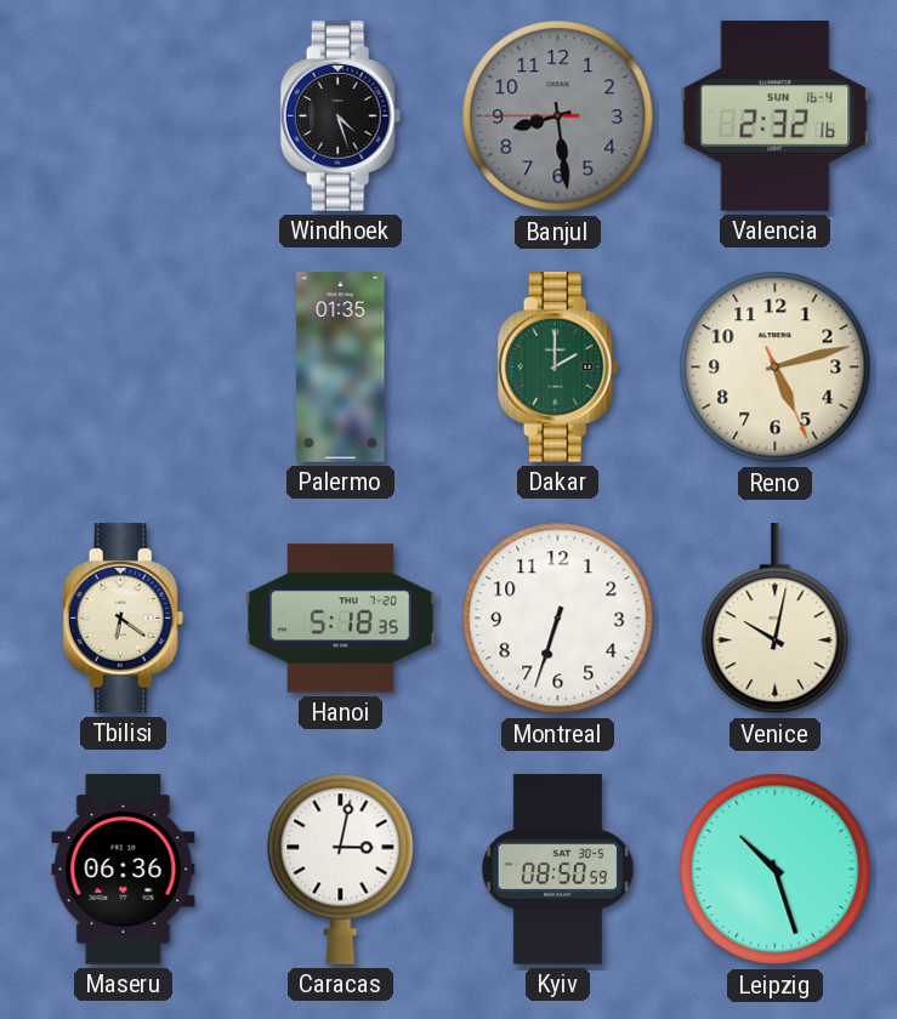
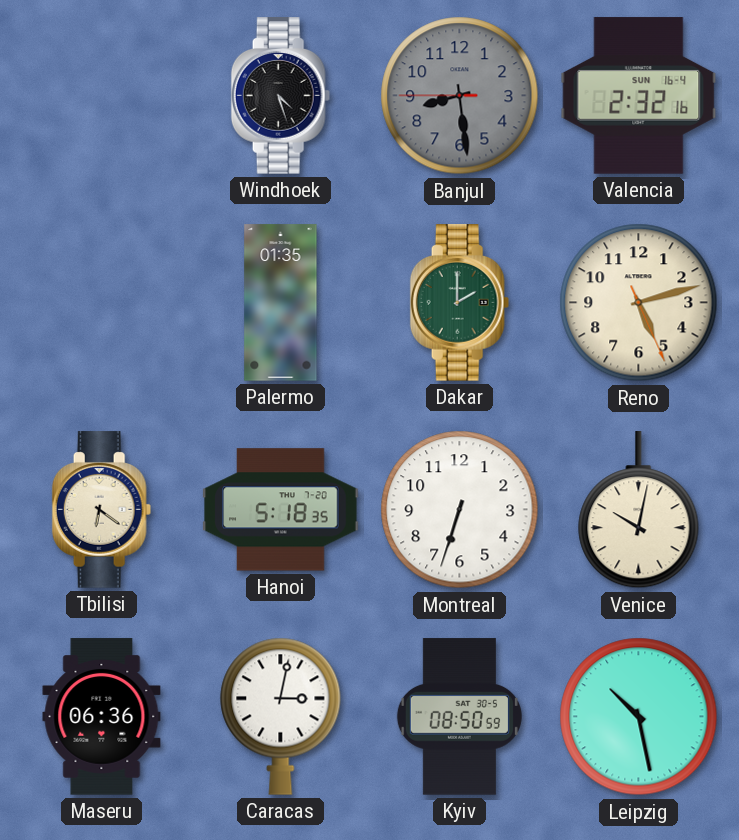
Leipzig: 10:27 -> 10:28 (639, 717)
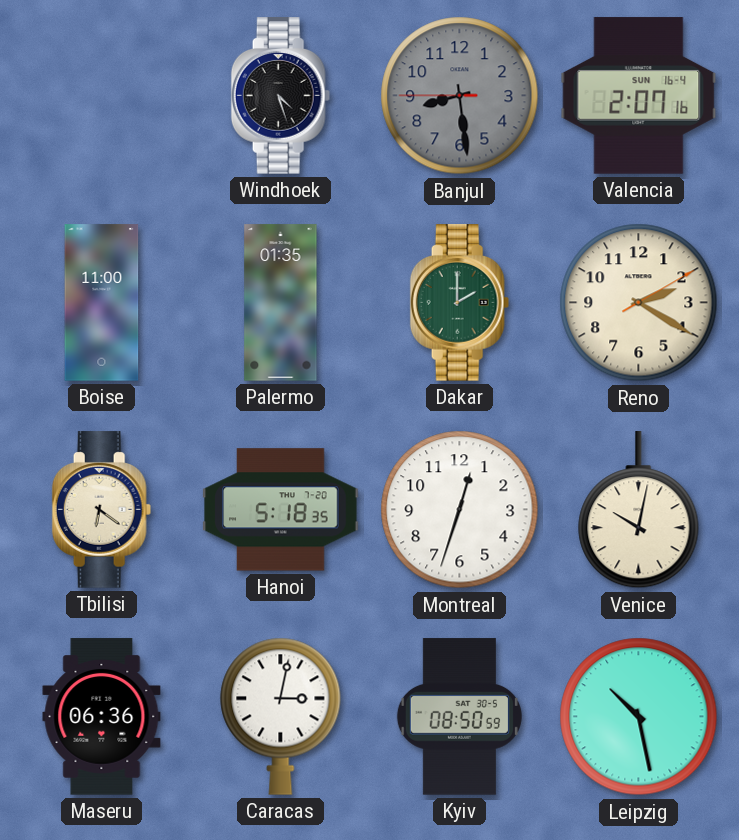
Valencia: 2:32 -> 2:07 (639, 96)
Boise: none -> 11:00 (102, 303)
Reno: 5:12 -> 2:20 (639, 303)
Montreal: 6:33 -> 12:33 (460, 510)
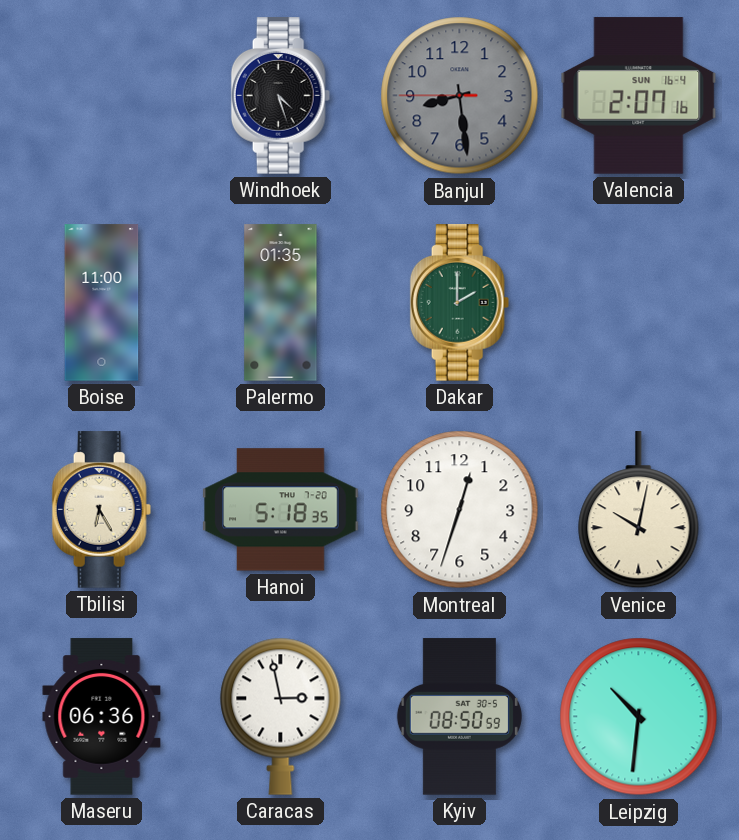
Reno: 2:20 -> none (639, 303)
Tbilisi: 6:21 -> 6:25 (102, 510)
Caracas: 3:02 -> 2:58 (281, 716)
Leipzig: 10:28 -> 10:31 (639, 717)
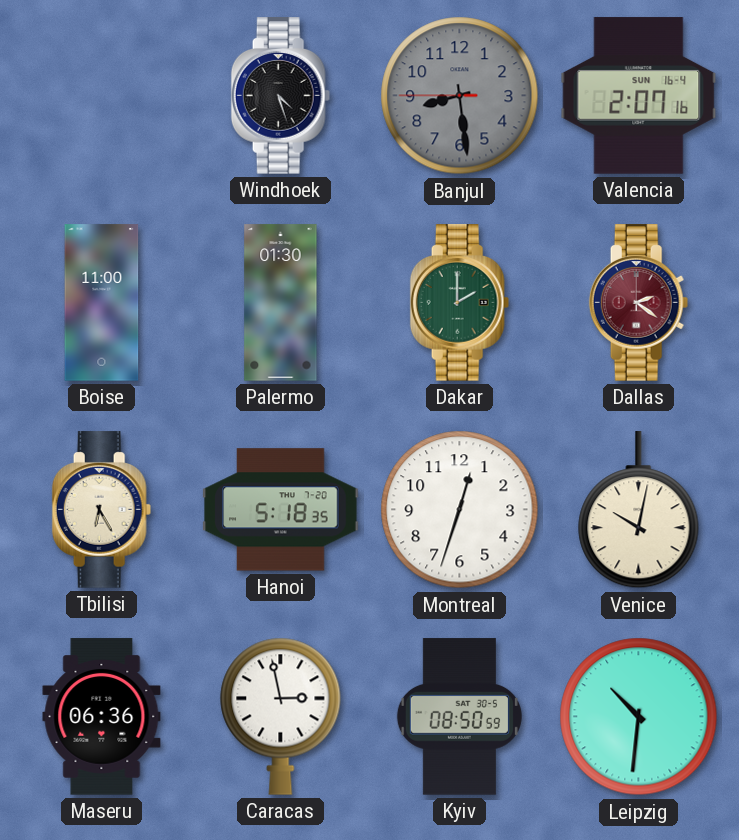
Palermo: 01:35 -> 01:30 (281, 303)
Dallas: none -> 2:21 (639, 303)
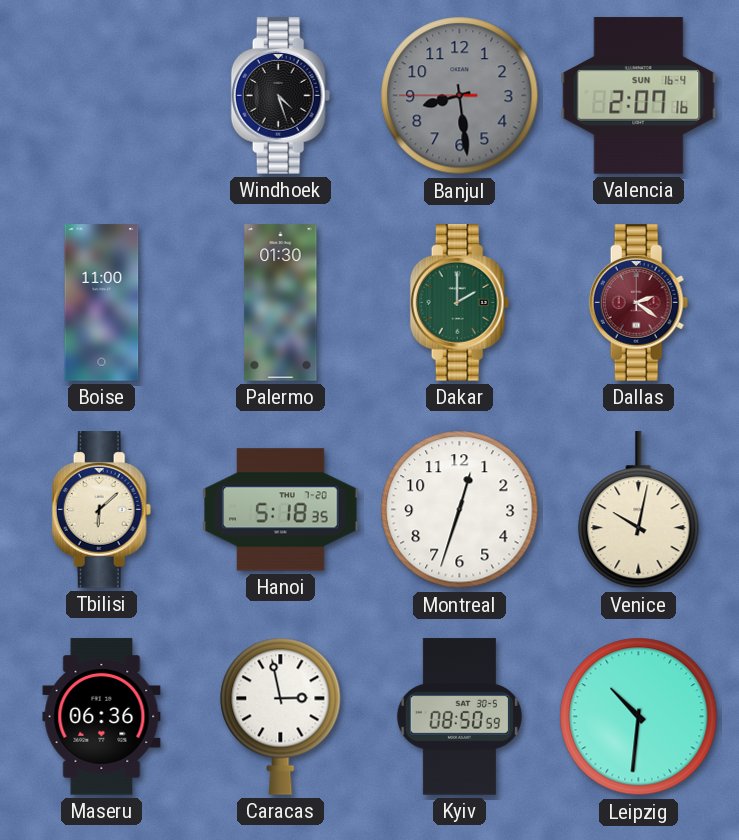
Tbilisi: 6:25 -> 6:08 (102, 510)
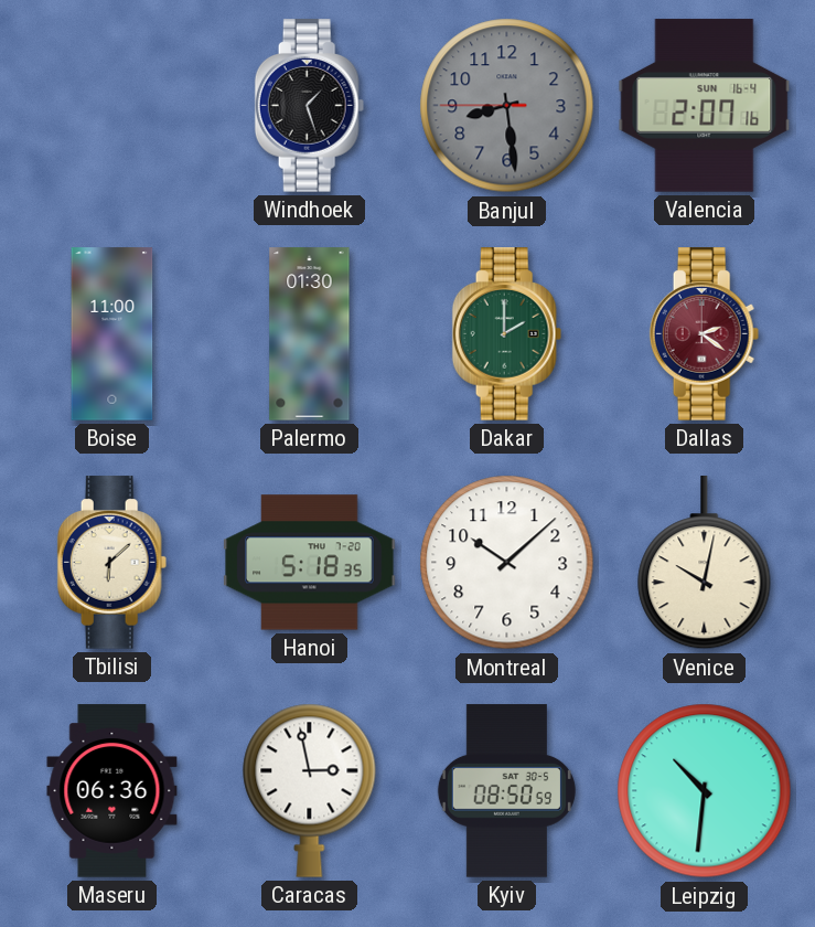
Windhoek: 4:27 -> 1:27 (310, 106)
Montreal: 12:33 -> 10:08 (507, 563)
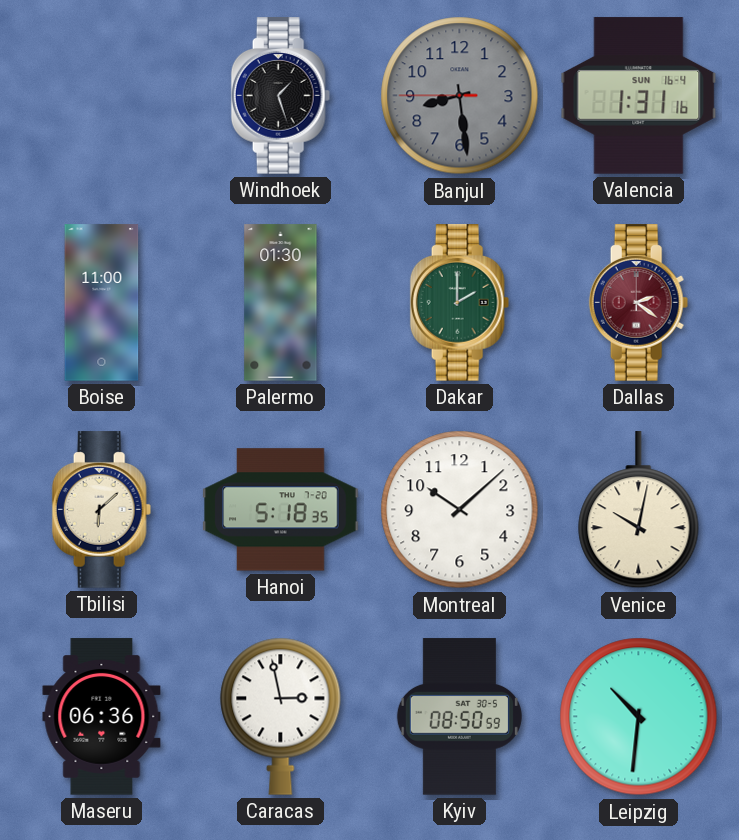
Valencia: 2:07 -> 1:31 (639, 96)
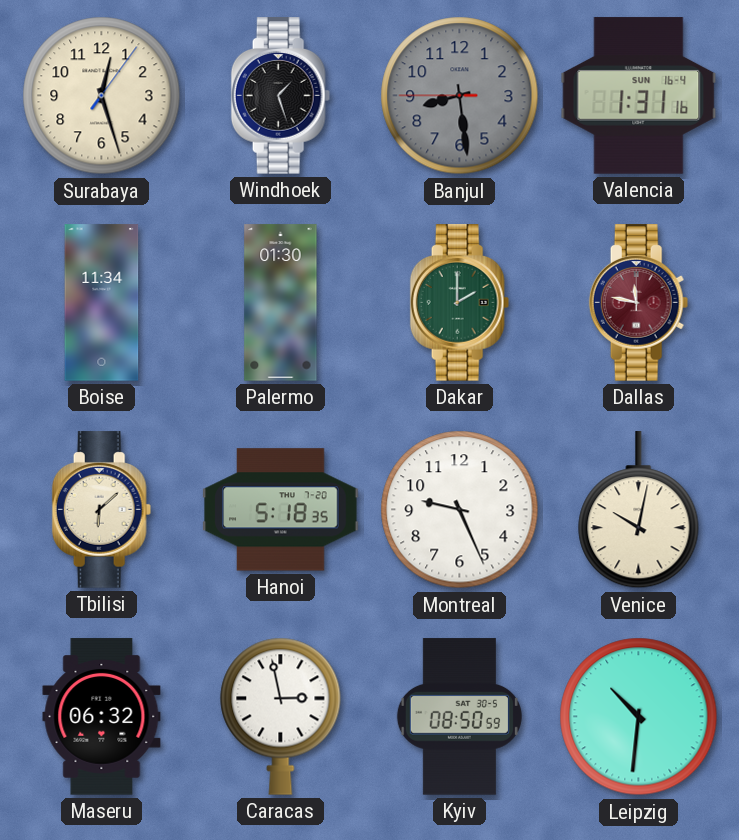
Surabaya: none -> 12:27 (102, 96)
Boise: 11:00 -> 11:34 (102, 303)
Dallas: 2:21 -> 11:47 (639, 303)
Montreal: 10:08 -> 9:26 (460, 510)
Maseru: 06:36 -> 06:32 (102, 717)
